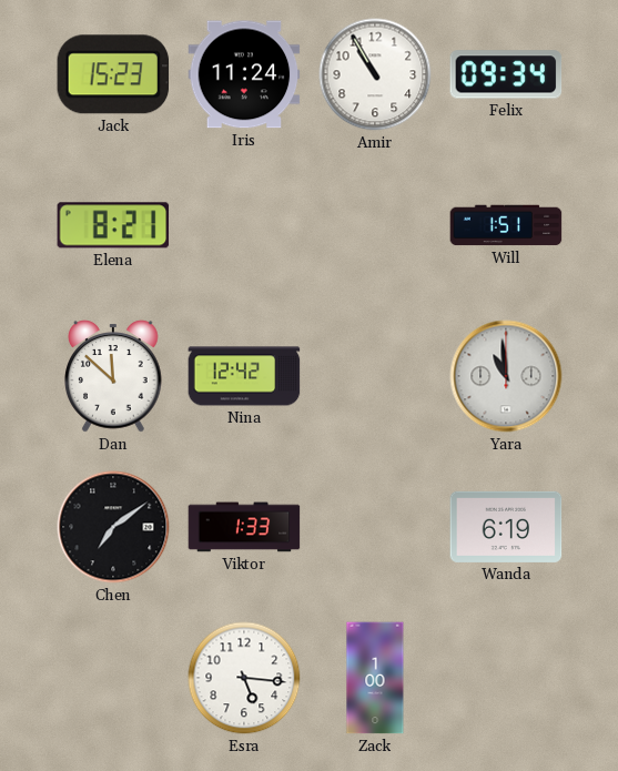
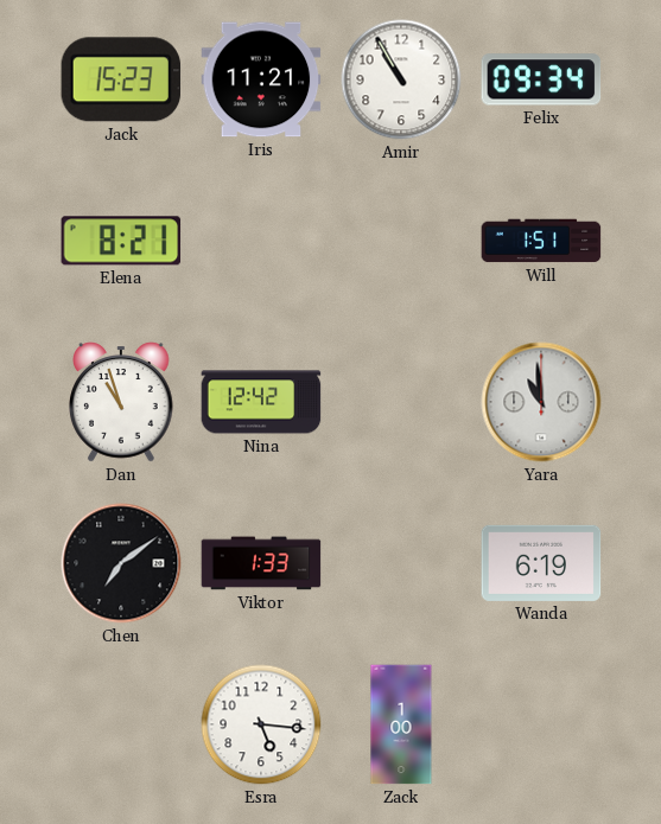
Iris: 11:24 -> 11:21 (261, 79)
Dan: 11:52 -> 10:57 (121, 402)
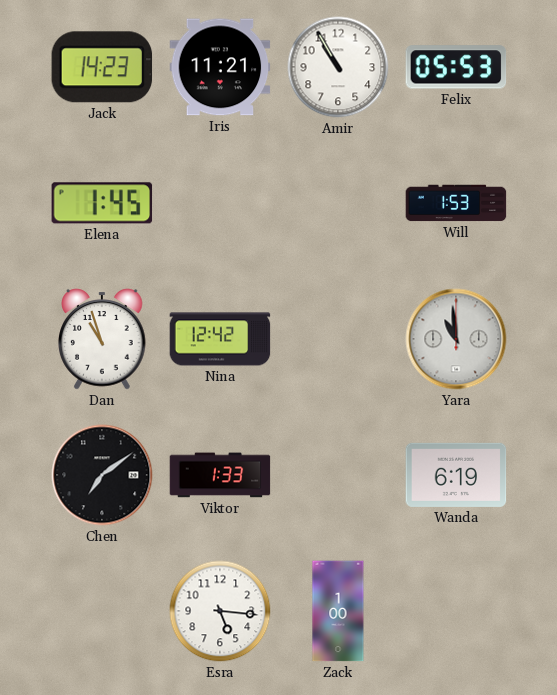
Jack: 15:23 -> 14:23 (102, 67)
Felix: 09:34 -> 05:53 (456, 67)
Elena: 8:21 -> 1:45 (102, 203)
Will: 1:51 -> 1:53 (456, 203)
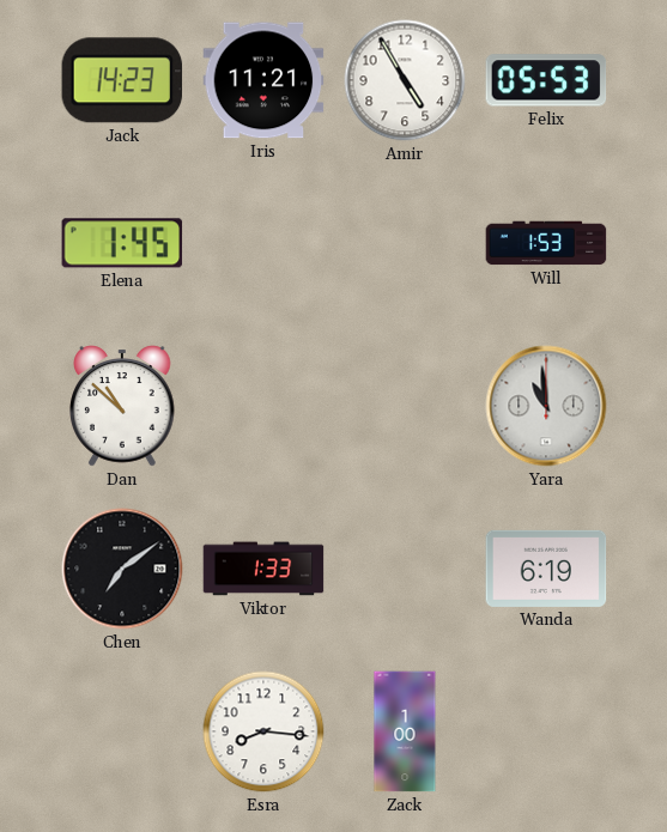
Amir: 10:55 -> 4:55 (405, 80)
Dan: 10:57 -> 10:52 (122, 406)
Nina: 12:42 -> none (220, 339)
Esra: 5:16 -> 8:16 (263, 731)
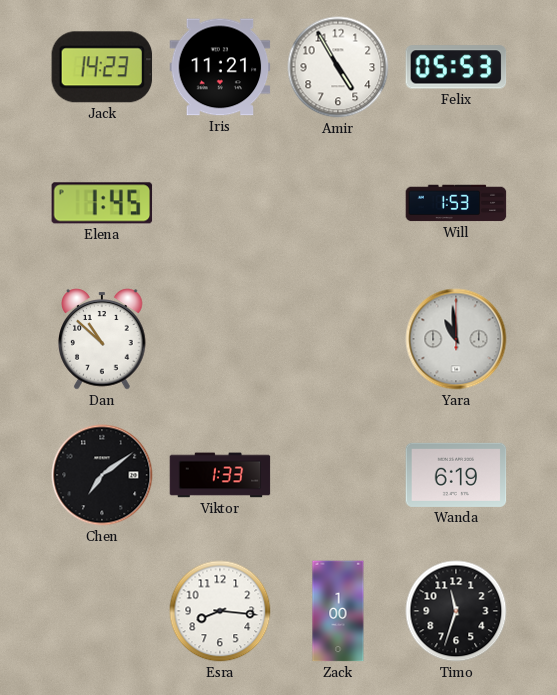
Timo: none -> 11:33 (456, 611)
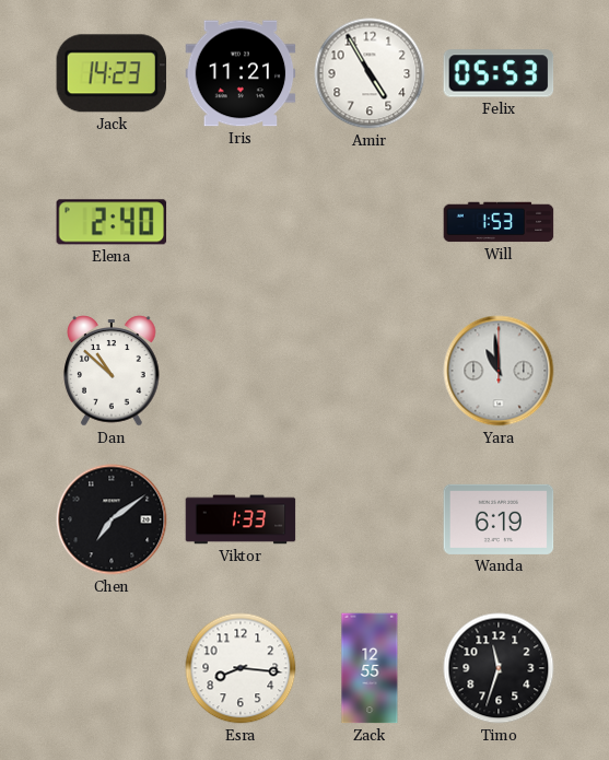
Elena: 1:45 -> 2:40 (112, 222)
Zack: 1:00 -> 12:55 (370, 668)
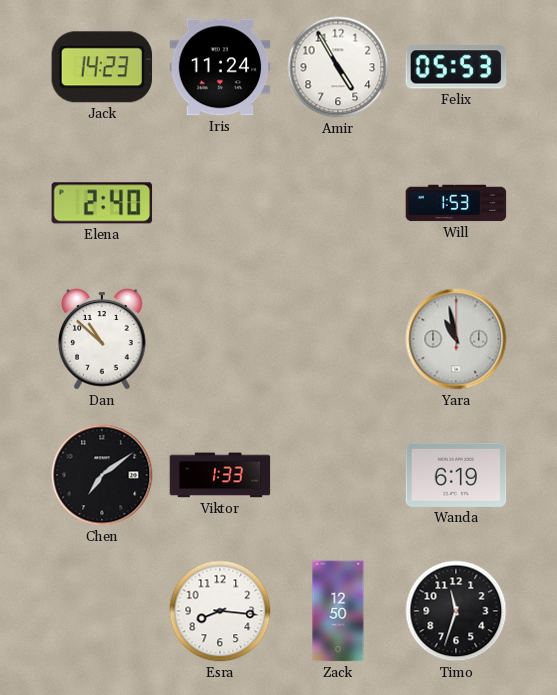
Iris: 11:21 -> 11:24 (220, 67)
Yara: 10:59 -> 10:58 (456, 339)
Zack: 12:55 -> 12:50 (338, 611)
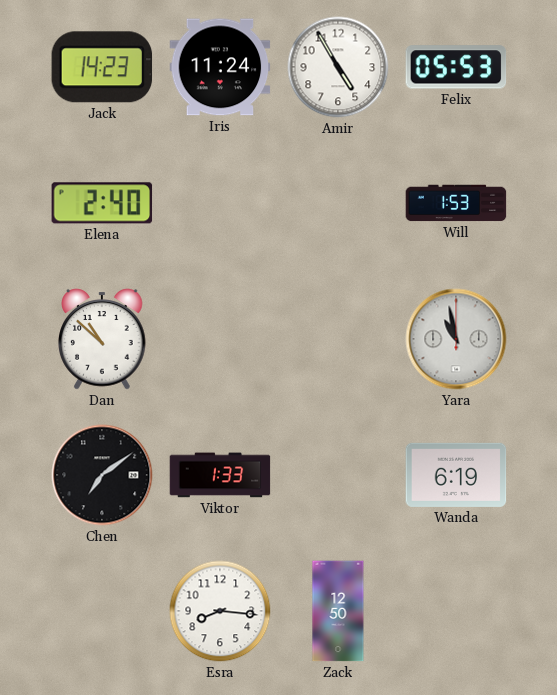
Timo: 11:33 -> none (456, 611)
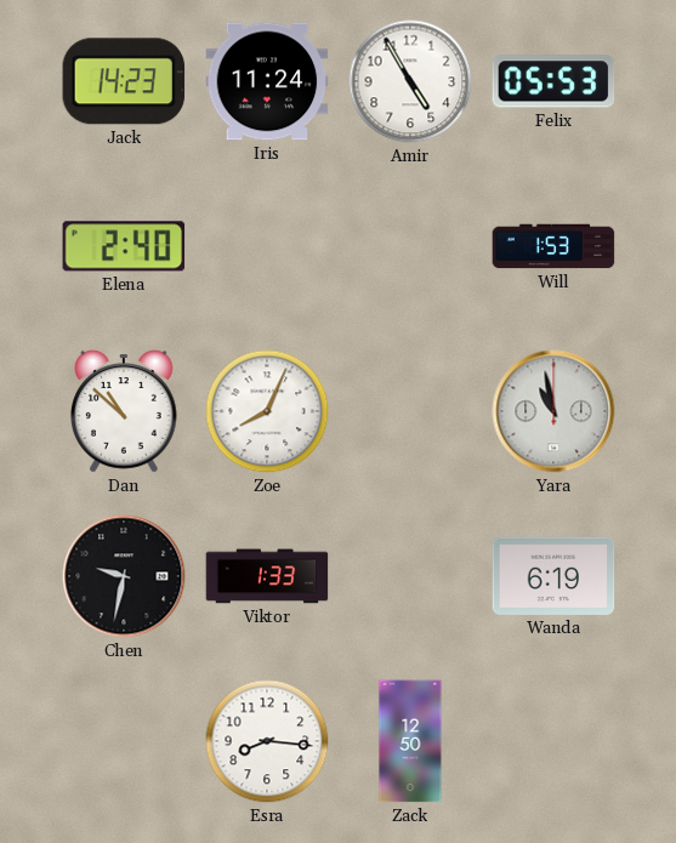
Zoe: none -> 8:04 (267, 411)
Chen: 7:09 -> 9:32 (124, 576)
